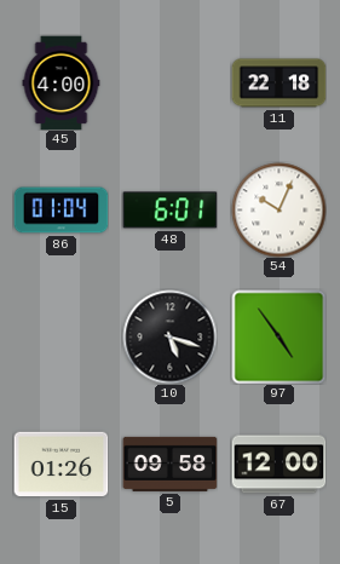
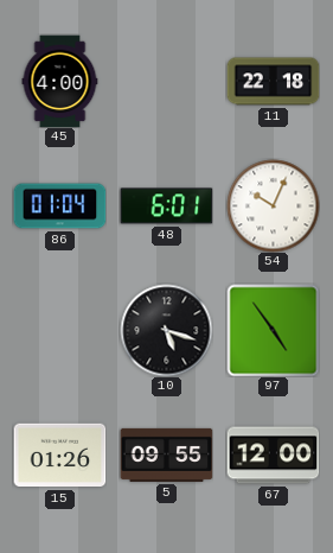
5: 09:58 -> 09:55 (166, 455)
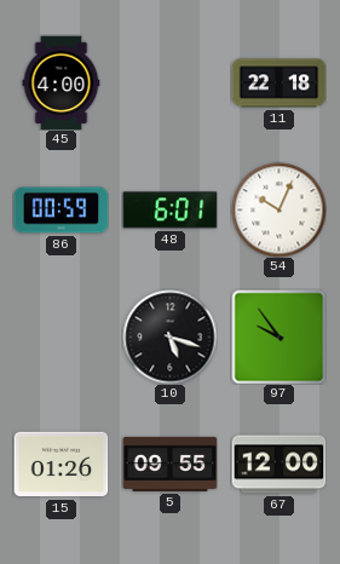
86: 01:04 -> 00:59 (60, 211)
97: 4:54 -> 9:54 (278, 336)
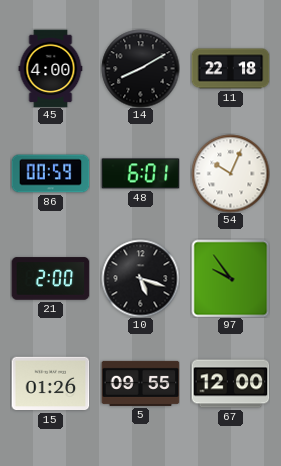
14: none -> 8:10 (140, 68)
21: none -> 2:00 (50, 279)
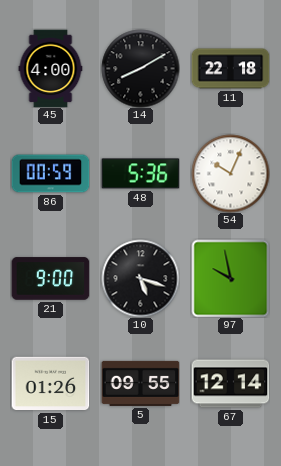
48: 6:01 -> 5:36 (140, 174)
21: 2:00 -> 9:00 (50, 279)
97: 9:54 -> 9:58 (230, 278)
67: 12:00 -> 12:14 (230, 384)
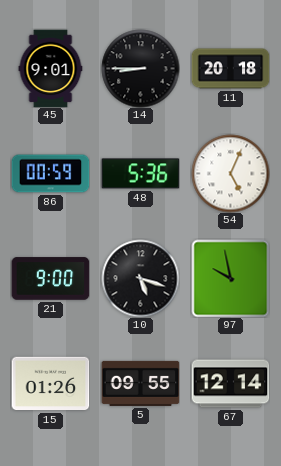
45: 4:00 -> 9:01 (51, 68)
14: 8:10 -> 8:45 (140, 68)
11: 22:18 -> 20:18 (230, 69)
54: 10:04 -> 5:04 (230, 173)
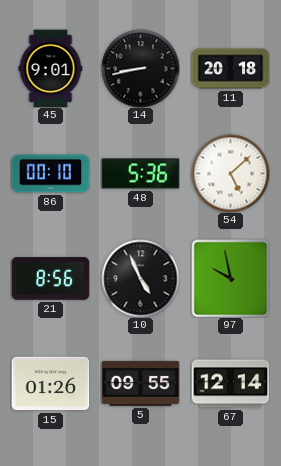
14: 8:45 -> 8:43 (140, 68)
86: 00:59 -> 00:10 (50, 174)
54: 5:04 -> 5:08 (230, 173)
21: 9:00 -> 8:56 (50, 279)
10: 5:18 -> 4:56 (140, 278)
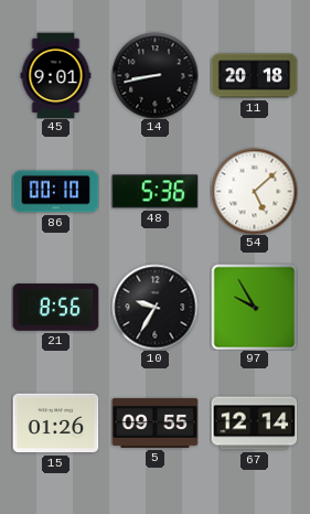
10: 4:56 -> 9:35 (154, 307)
97: 9:58 -> 9:55 (254, 307)
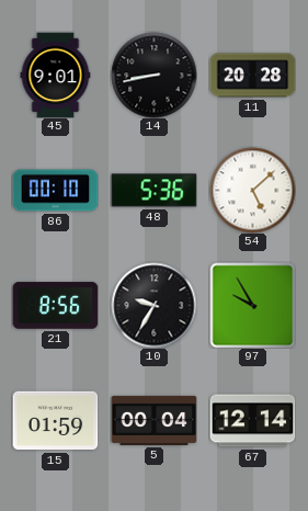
11: 20:18 -> 20:28 (252, 76)
15: 01:26 -> 01:59 (55, 421)
5: 09:55 -> 00:04 (153, 420)
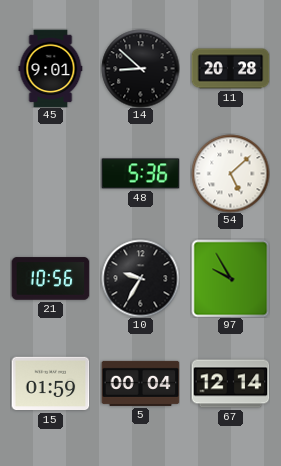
14: 8:43 -> 8:52 (140, 68)
86: 00:10 -> none (55, 191)
21: 8:56 -> 10:56 (50, 279)
